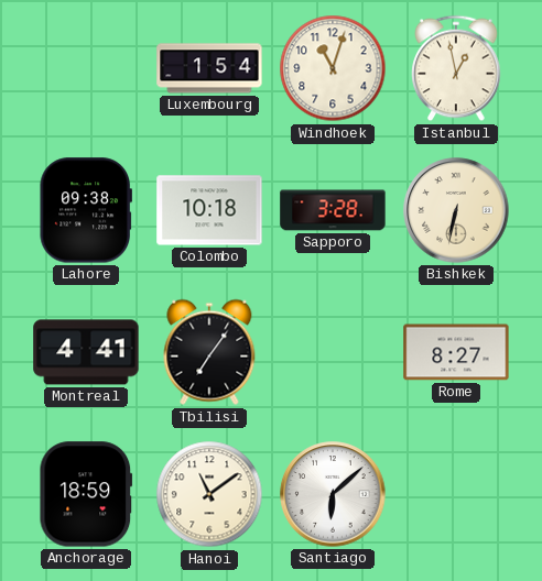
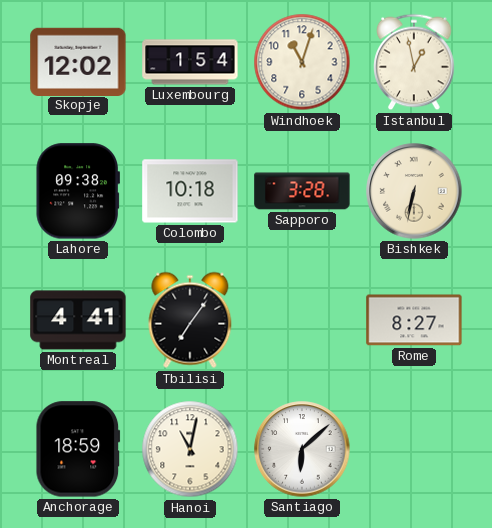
Skopje: none -> 12:02 (78, 61)
Hanoi: 11:09 -> 11:02 (190, 449)
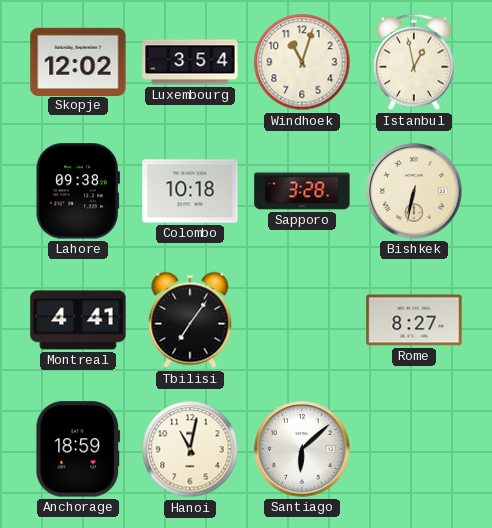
Luxembourg: 1:54 -> 3:54 (190, 62)
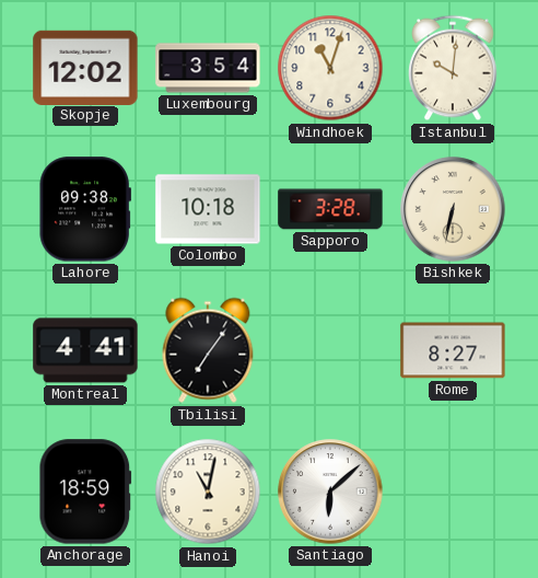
Istanbul: 12:58 -> 10:01 (453, 68)
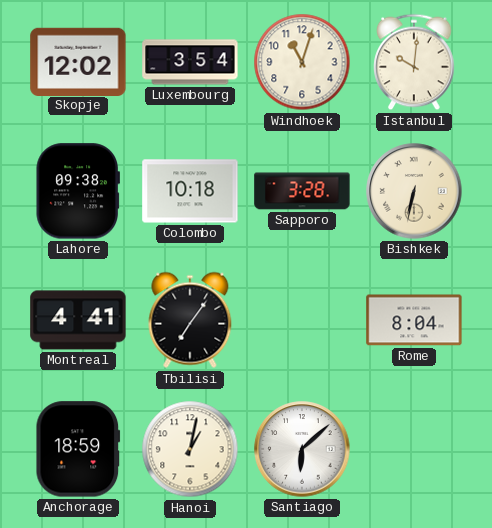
Rome: 8:27 -> 8:04 (414, 320)
Hanoi: 11:02 -> 1:02 (190, 449)
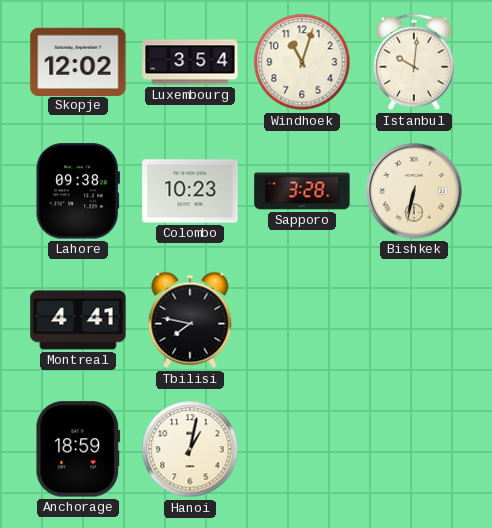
Colombo: 10:18 -> 10:23 (190, 191)
Tbilisi: 7:06 -> 7:47 (190, 320)
Rome: 8:04 -> none (414, 320)
Santiago: 6:08 -> none (302, 449)
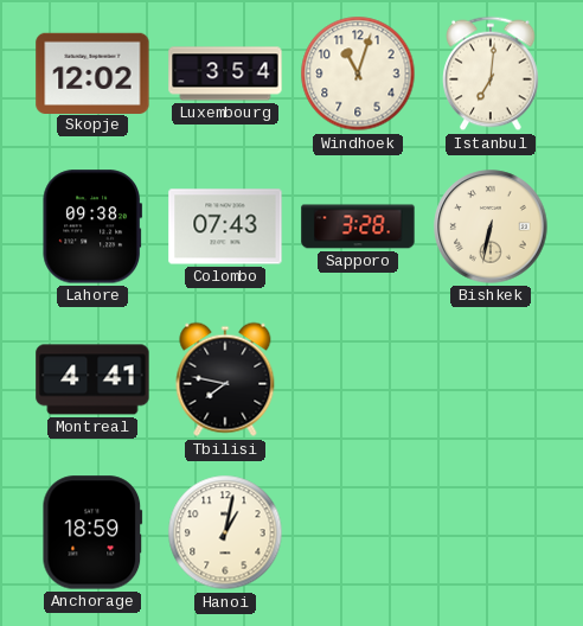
Istanbul: 10:01 -> 7:01 (491, 74)
Colombo: 10:23 -> 07:43 (225, 226)
